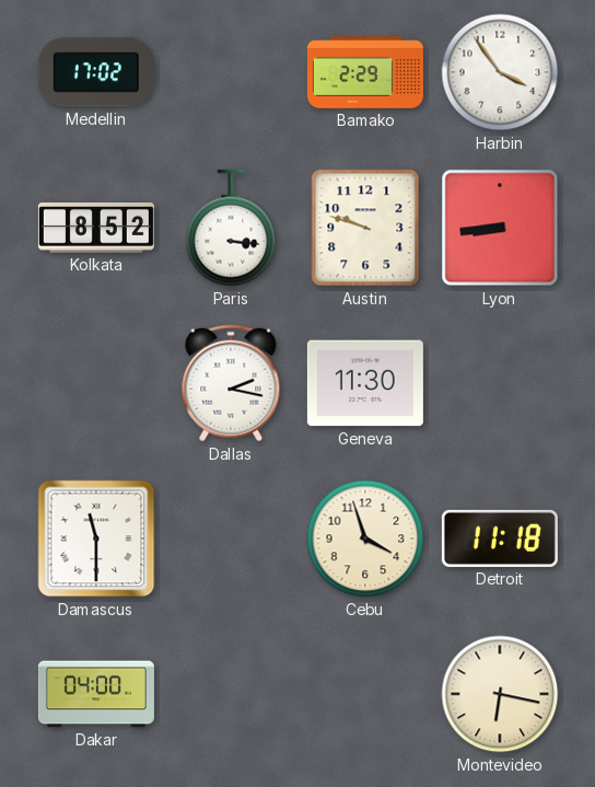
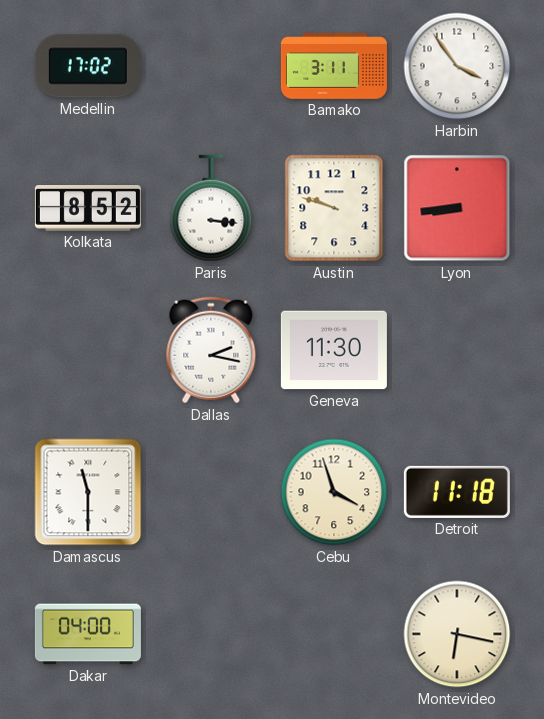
Bamako: 2:29 -> 3:11 (334, 66)
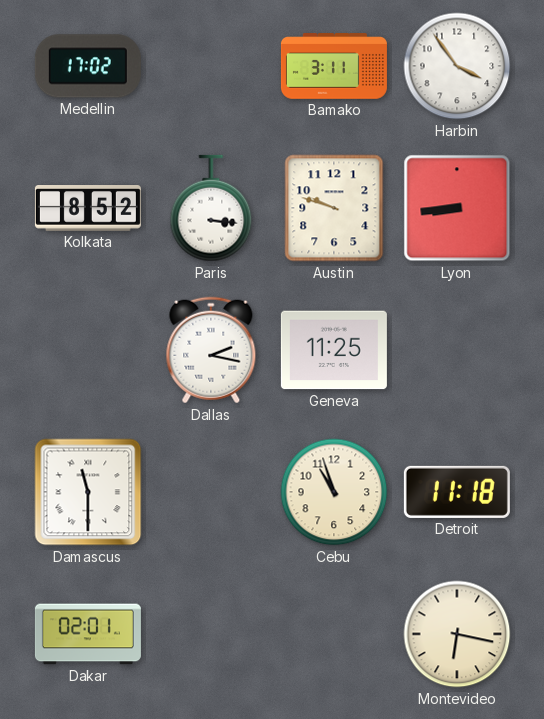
Geneva: 11:30 -> 11:25 (334, 350)
Cebu: 3:57 -> 10:57 (334, 492)
Dakar: 04:00 -> 02:01 (88, 634)
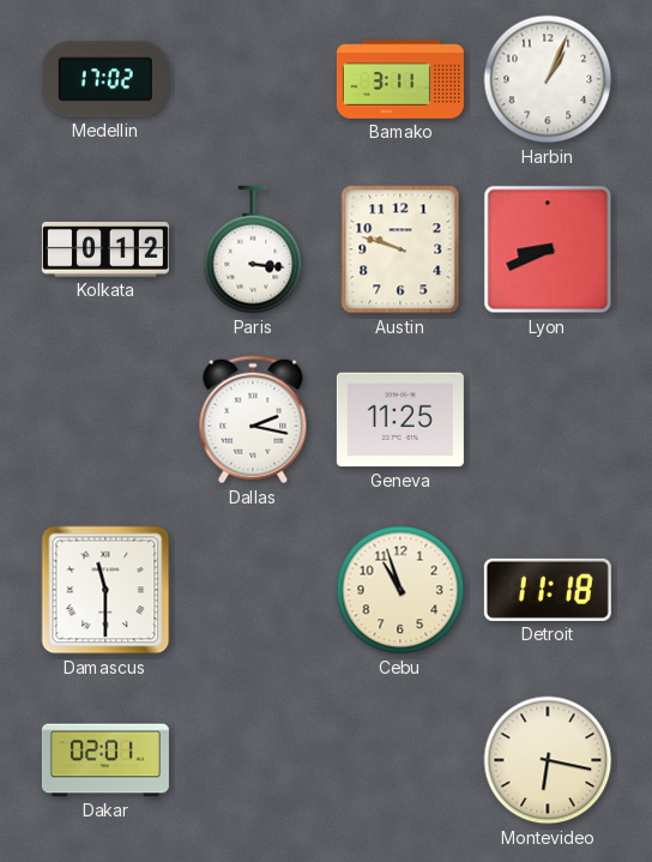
Harbin: 3:54 -> 1:04 (548, 79)
Kolkata: 8:52 -> 0:12 (105, 251)
Lyon: 8:44 -> 8:41 (548, 249)
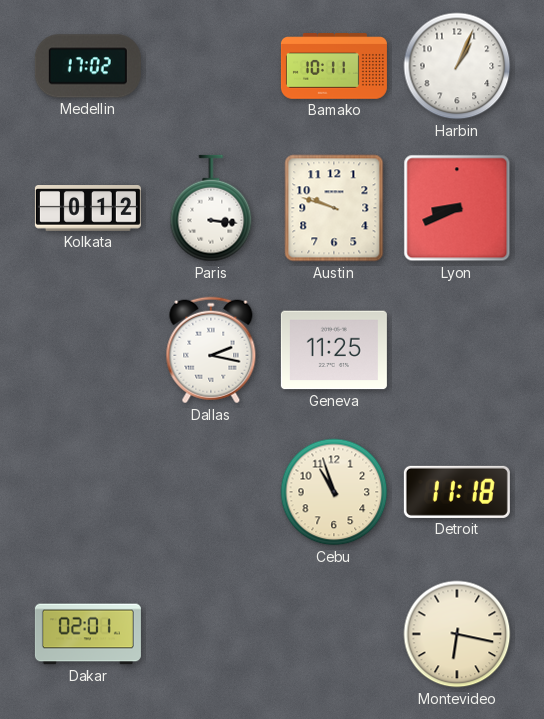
Bamako: 3:11 -> 10:11 (334, 66)
Damascus: 11:30 -> none (105, 590)
